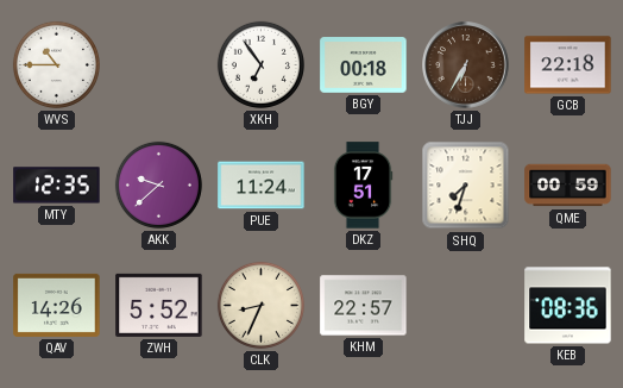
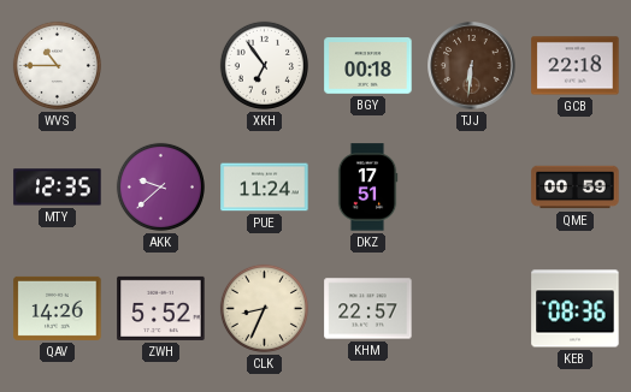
TJJ: 6:35 -> 6:31 (472, 66)
SHQ: 7:33 -> none (466, 186)
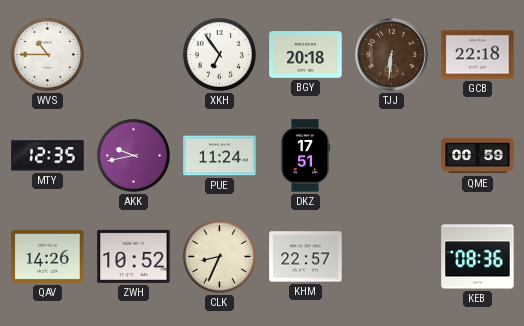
BGY: 00:18 -> 20:18 (306, 55)
AKK: 9:38 -> 9:43 (133, 155)
ZWH: 5:52 -> 10:52 (134, 256)
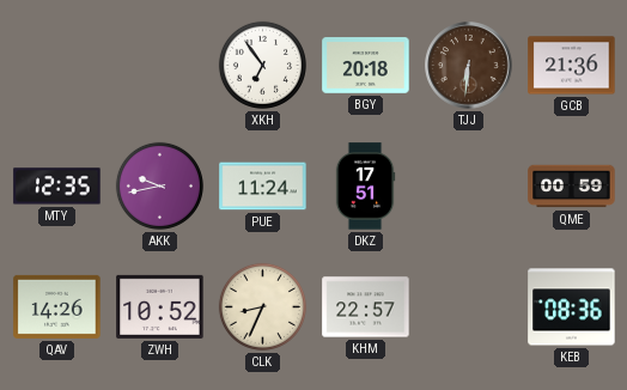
WVS: 10:45 -> none (47, 54)
GCB: 22:18 -> 21:36 (572, 66)
